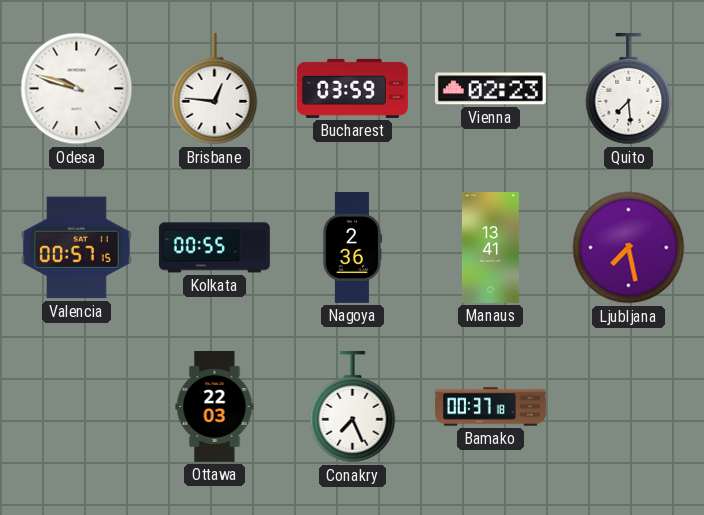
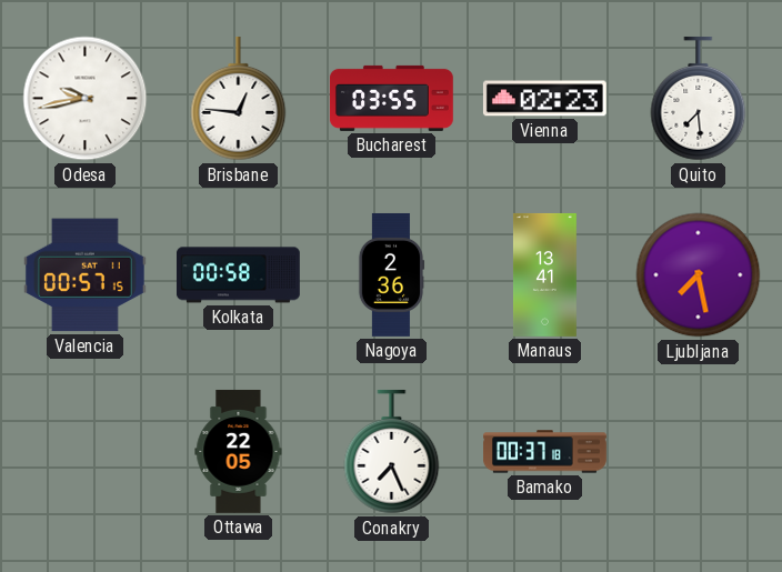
Odesa: 9:48 -> 9:43 (86, 99)
Bucharest: 03:59 -> 03:55 (391, 98)
Kolkata: 00:55 -> 00:58 (238, 275)
Ottawa: 22:03 -> 22:05 (239, 451)
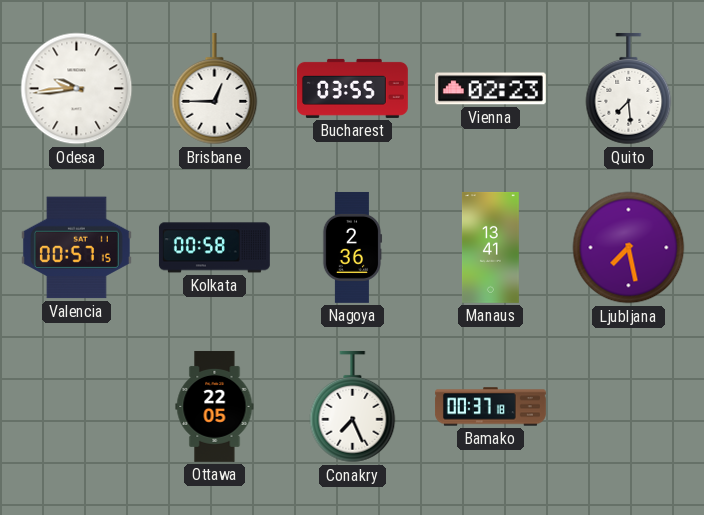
Odesa: 9:43 -> 9:44 (77, 89)
Brisbane: 12:46 -> 12:45 (215, 89)
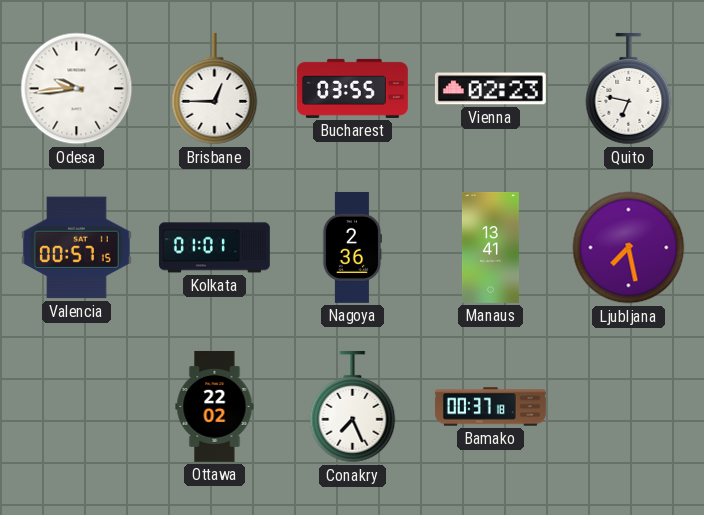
Quito: 7:29 -> 6:47 (629, 89)
Kolkata: 00:58 -> 01:01 (214, 248)
Ottawa: 22:05 -> 22:02 (215, 406)
